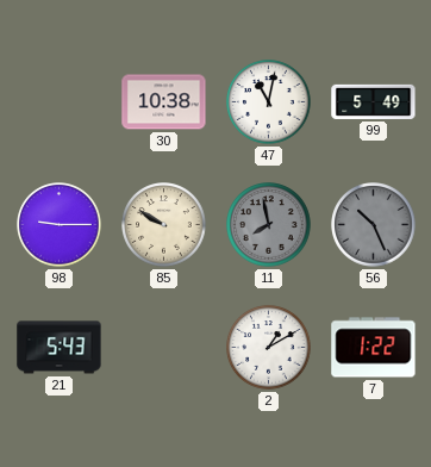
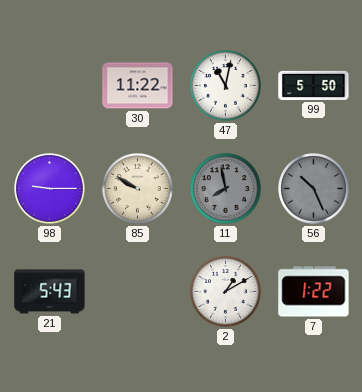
30: 10:38 -> 11:22 (138, 86)
99: 5:49 -> 5:50 (314, 85)
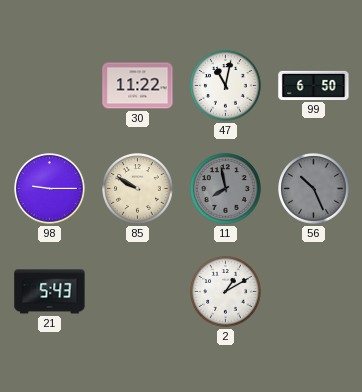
99: 5:50 -> 6:50 (314, 85)
7: 1:22 -> none (314, 292)
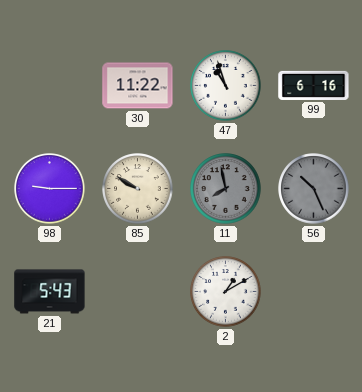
47: 11:02 -> 10:57 (226, 86)
99: 6:50 -> 6:16 (314, 85)
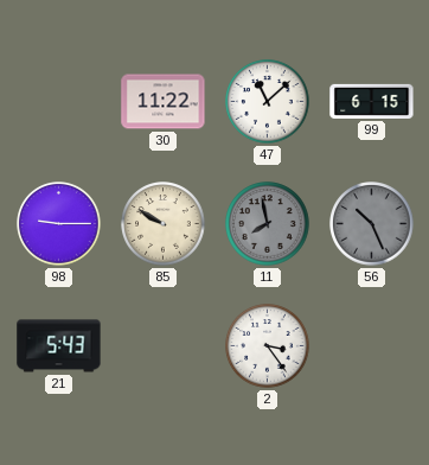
47: 10:57 -> 11:08 (268, 102)
99: 6:16 -> 6:15 (372, 101)
2: 1:10 -> 3:24 (268, 346)
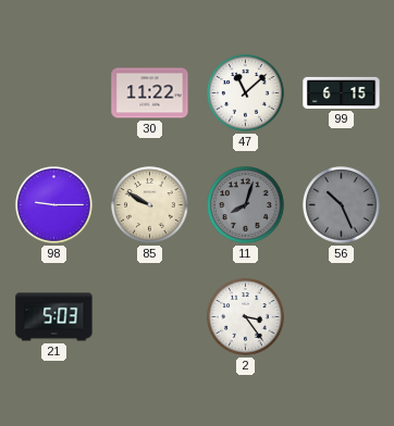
11: 7:58 -> 8:03 (246, 205)
21: 5:43 -> 5:03 (54, 317)
